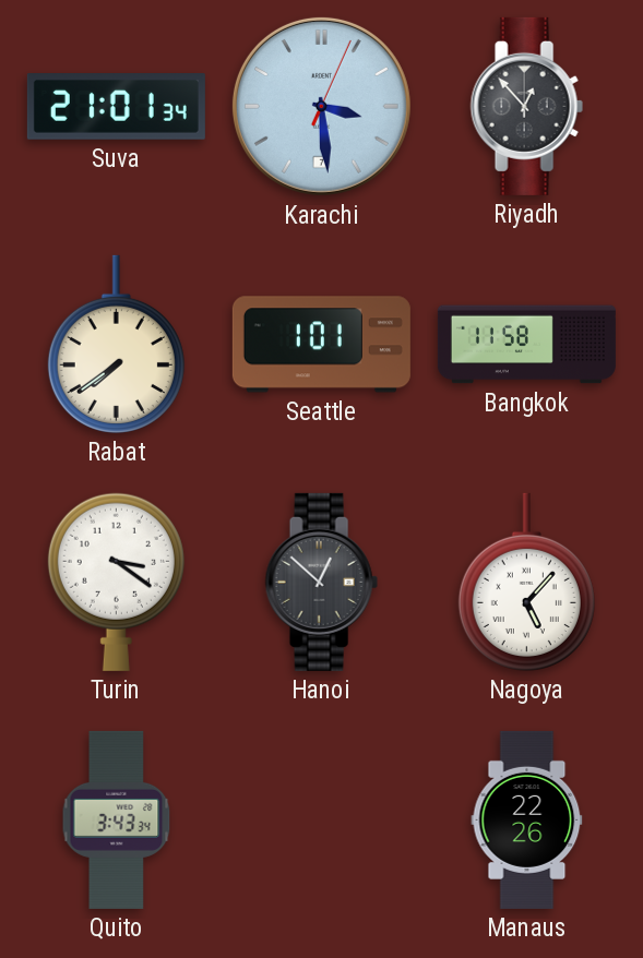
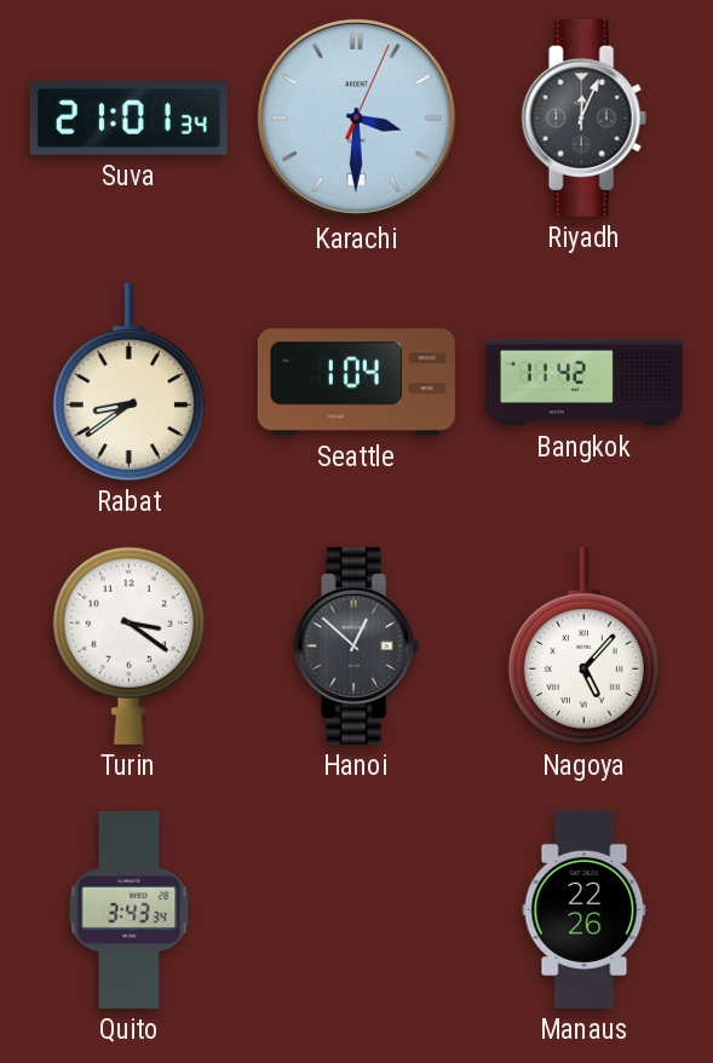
Karachi: 3:29 -> 3:30 (356, 117)
Riyadh: 12:53 -> 12:04 (583, 117)
Rabat: 7:39 -> 8:39 (128, 381)
Seattle: 1:01 -> 1:04 (356, 383)
Bangkok: 11:58 -> 11:42 (583, 383)
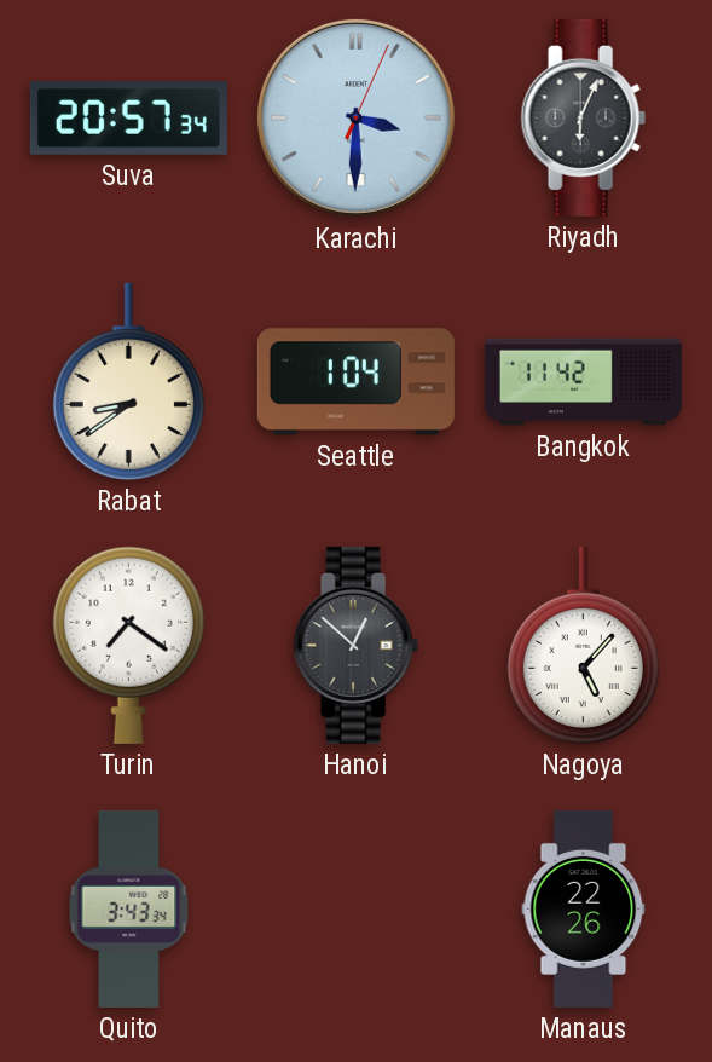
Suva: 21:01 -> 20:57 (128, 119)
Riyadh: 12:04 -> 6:04 (583, 117)
Turin: 3:21 -> 7:21 (128, 645)
